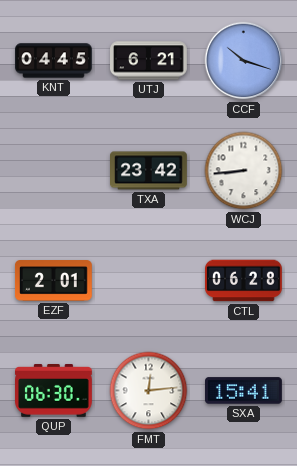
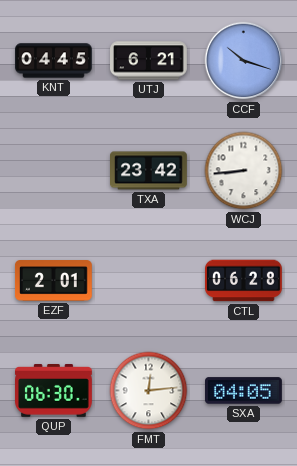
SXA: 15:41 -> 04:05 (244, 391)
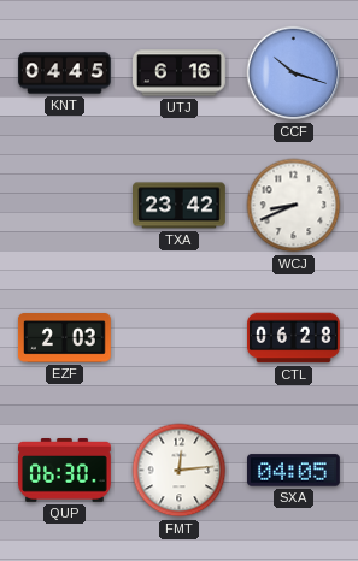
UTJ: 6:21 -> 6:16 (180, 73)
WCJ: 8:44 -> 8:41 (294, 206)
EZF: 2:01 -> 2:03 (65, 338)
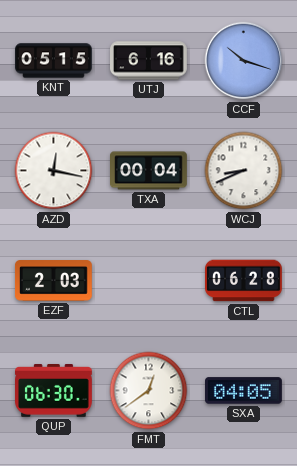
KNT: 04:45 -> 05:15 (54, 61)
AZD: none -> 12:17 (54, 171)
TXA: 23:42 -> 00:04 (149, 171)
FMT: 12:14 -> 12:39 (149, 391)
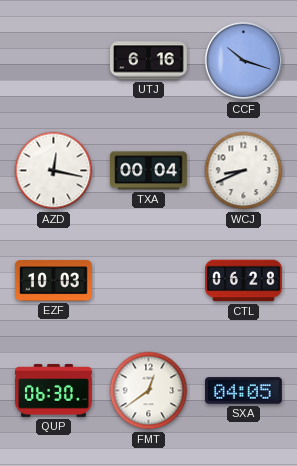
KNT: 05:15 -> none (54, 61)
EZF: 2:03 -> 10:03 (54, 281)
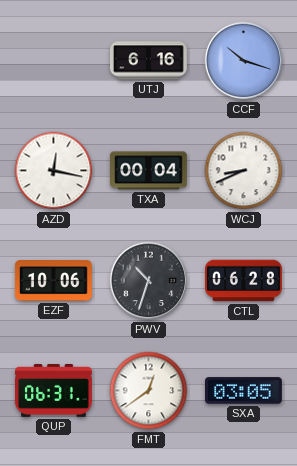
EZF: 10:03 -> 10:06 (54, 281)
PWV: none -> 10:33 (149, 281)
QUP: 06:30 -> 06:31 (54, 391)
SXA: 04:05 -> 03:05 (244, 391)
